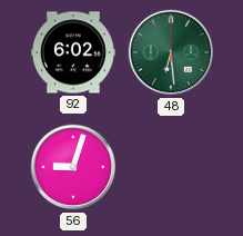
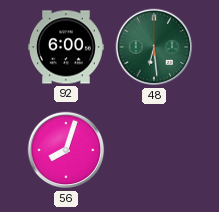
92: 6:02 -> 6:00 (66, 47)
56: 9:03 -> 8:03 (66, 150)
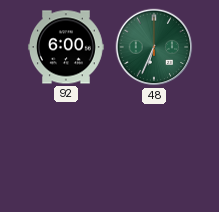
48: 6:29 -> 6:34 (154, 47)
56: 8:03 -> none (66, 150)
